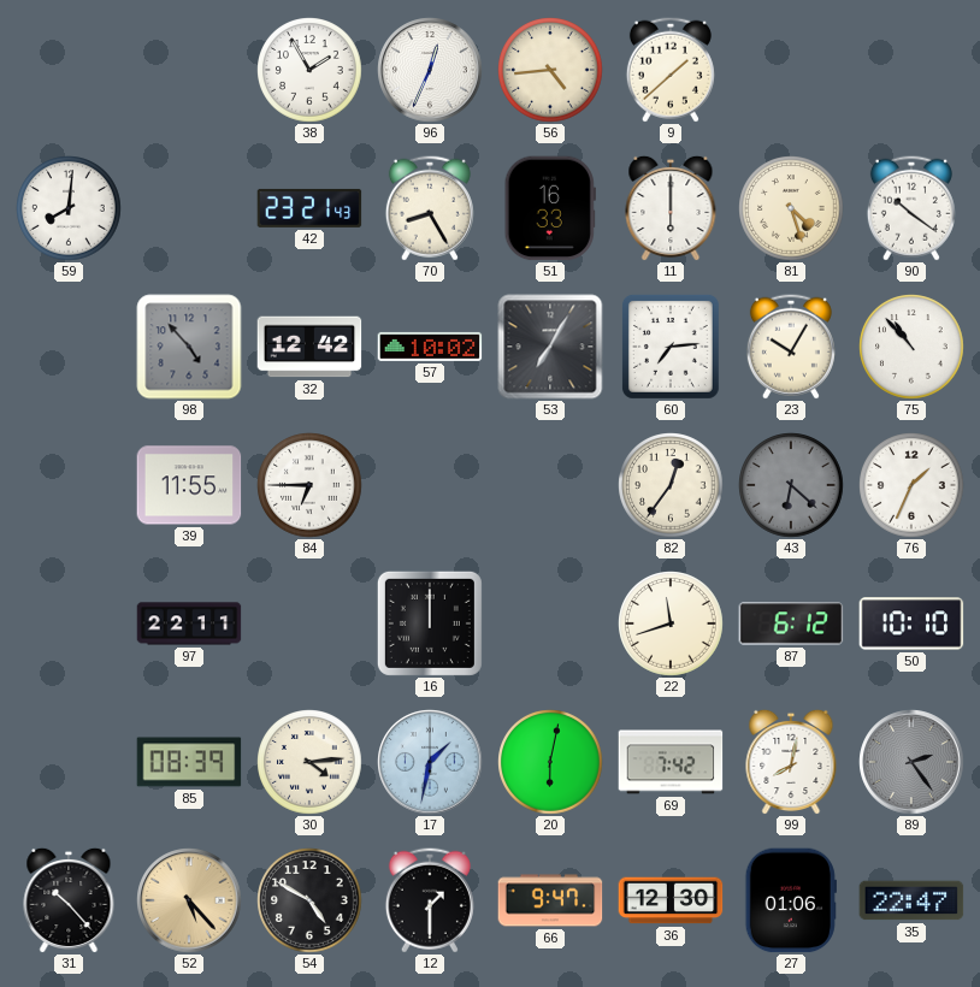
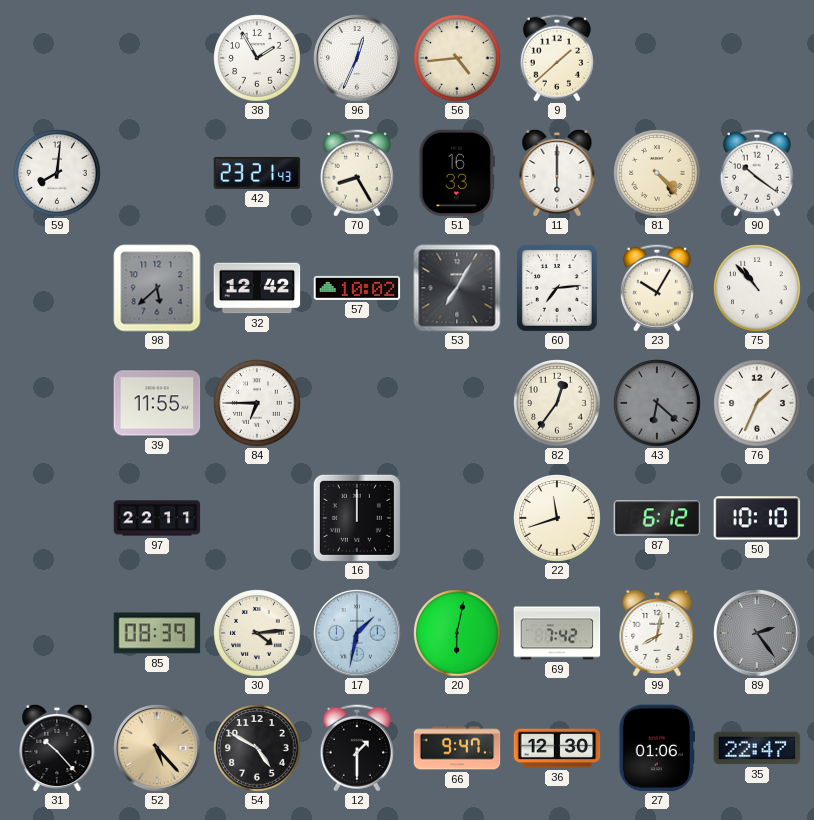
81: 4:27 -> 4:23 (657, 173)
98: 4:53 -> 5:38 (157, 288)
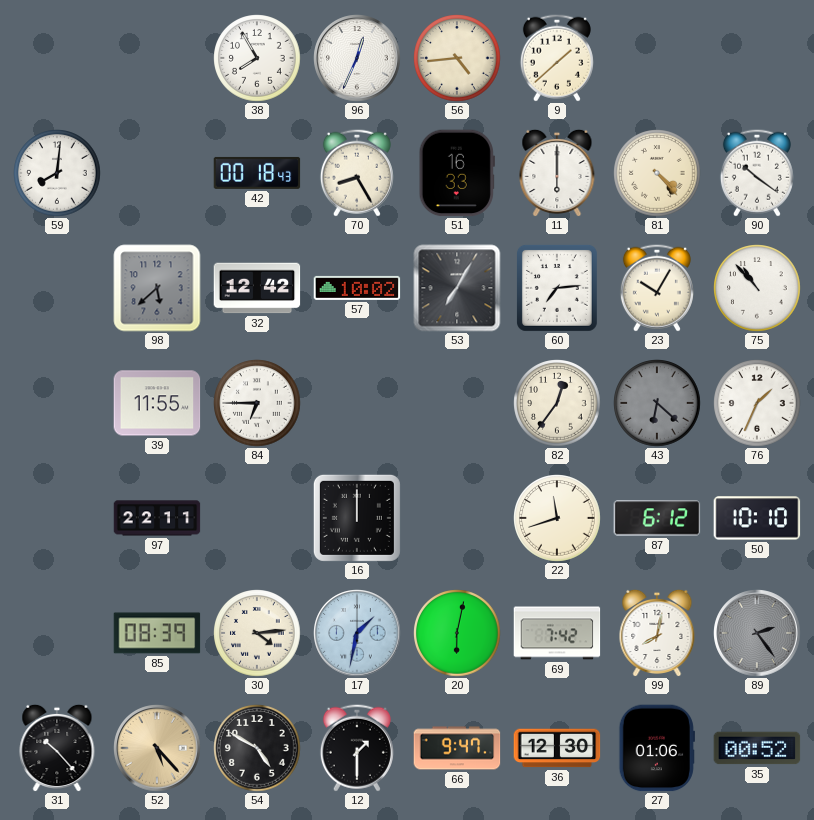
38: 1:55 -> 7:55 (257, 58)
42: 23:21 -> 00:18 (257, 173)
35: 22:47 -> 00:52 (757, 748)
